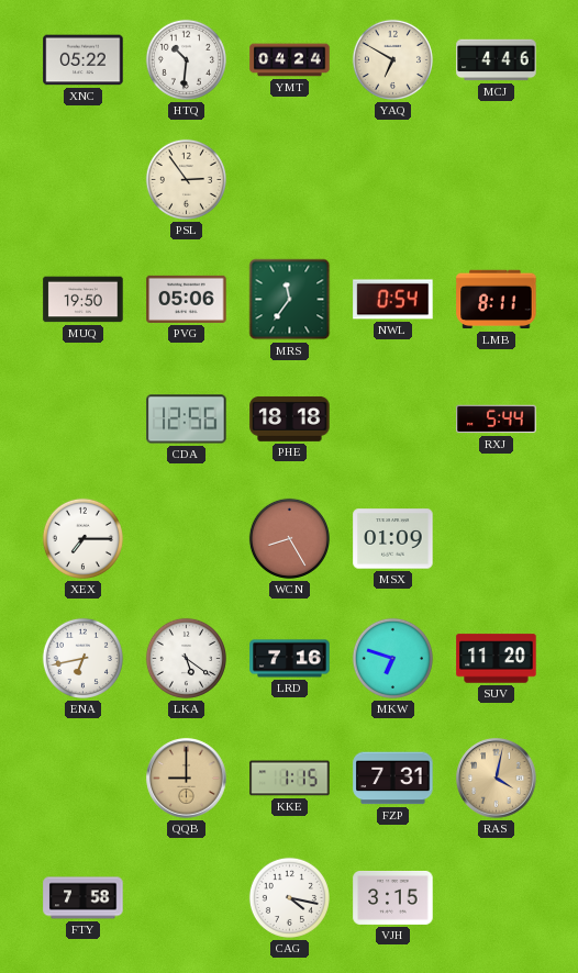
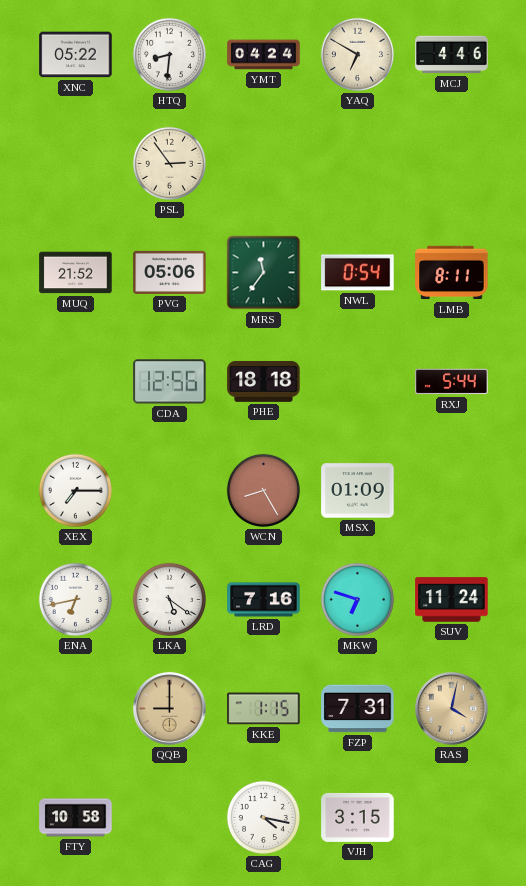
HTQ: 10:31 -> 8:31 (169, 54)
MUQ: 19:50 -> 21:52 (76, 273)
SUV: 11:20 -> 11:24 (452, 600)
FTY: 7:58 -> 10:58 (76, 818)
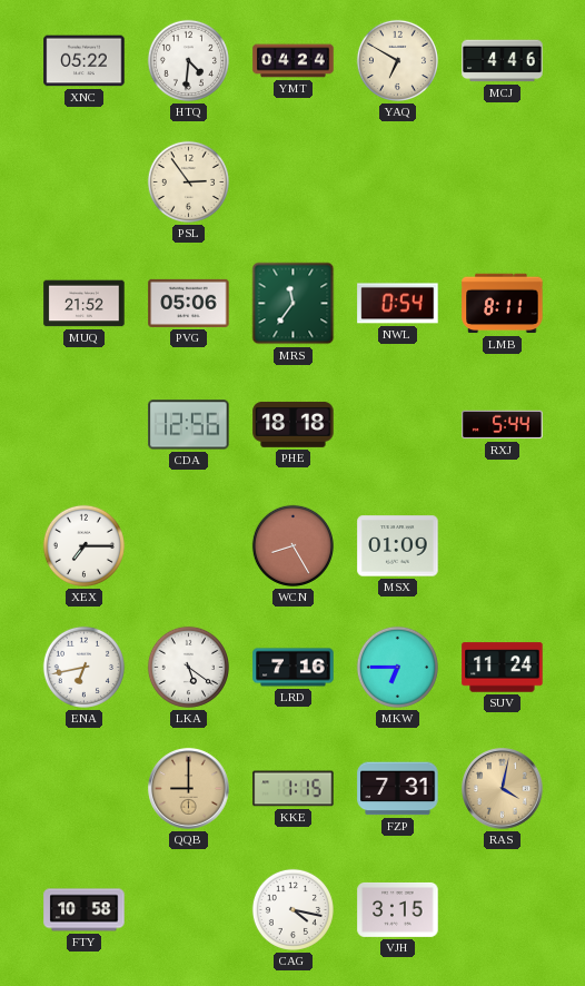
HTQ: 8:31 -> 4:31 (188, 60)
MKW: 6:48 -> 6:45 (397, 667)
